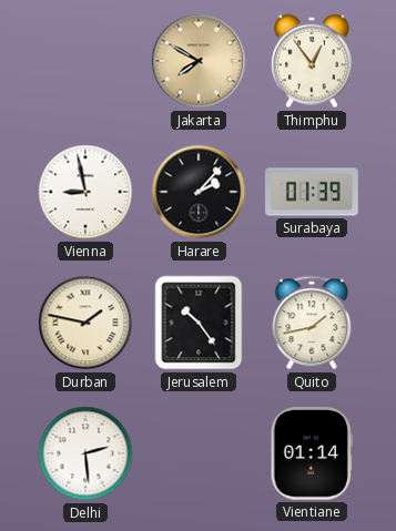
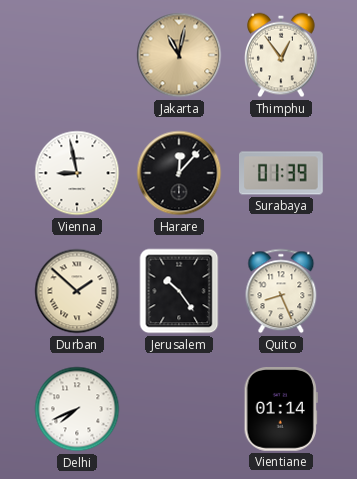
Jakarta: 7:50 -> 11:02 (179, 55)
Harare: 2:07 -> 12:07 (179, 173)
Durban: 1:47 -> 1:52 (77, 291)
Quito: 1:43 -> 8:26 (281, 291)
Delhi: 2:29 -> 7:41 (77, 409)
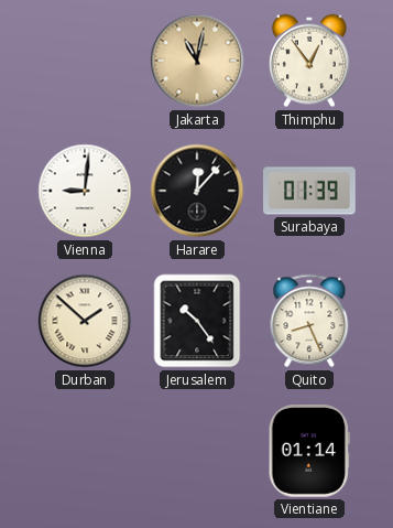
Vienna: 8:58 -> 9:01 (85, 191)
Delhi: 7:41 -> none (77, 409)
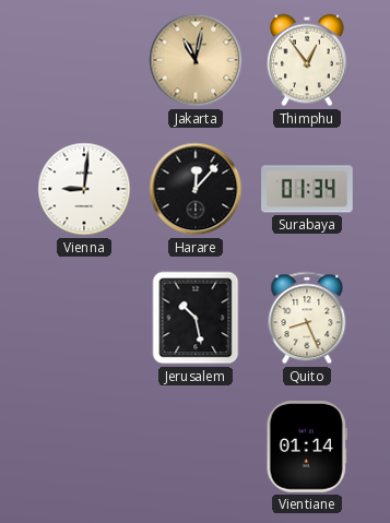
Surabaya: 01:39 -> 01:34 (307, 189)
Durban: 1:52 -> none (85, 321)
Jerusalem: 10:24 -> 10:28 (196, 318)
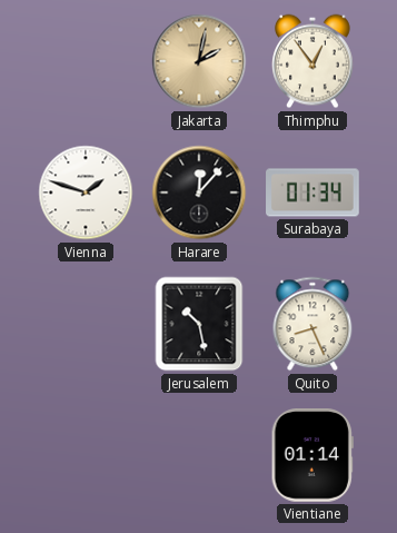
Jakarta: 11:02 -> 2:02 (199, 61)
Vienna: 9:01 -> 1:48 (86, 193)
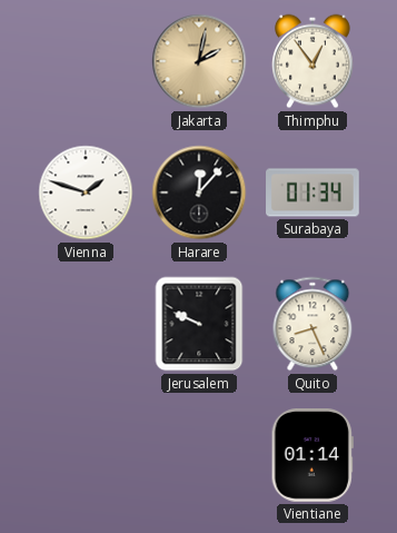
Jerusalem: 10:28 -> 9:49 (199, 324)
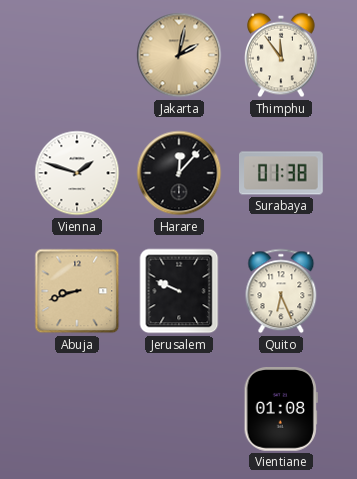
Thimphu: 12:54 -> 11:54 (282, 55)
Surabaya: 01:34 -> 01:38 (281, 173)
Abuja: none -> 8:42 (77, 291)
Quito: 8:26 -> 6:26 (281, 291)
Vientiane: 01:14 -> 01:08 (281, 410)
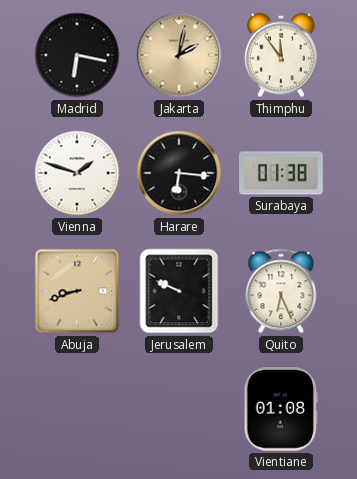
Madrid: none -> 6:17 (77, 55)
Harare: 12:07 -> 6:16 (179, 173)
